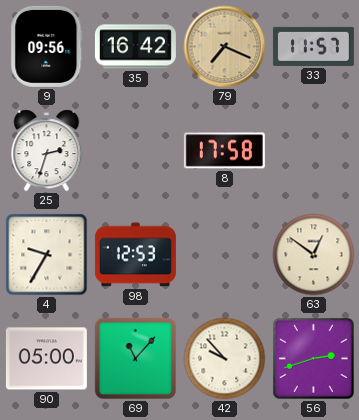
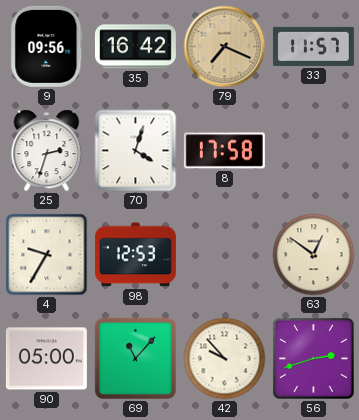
70: none -> 4:03 (136, 151)
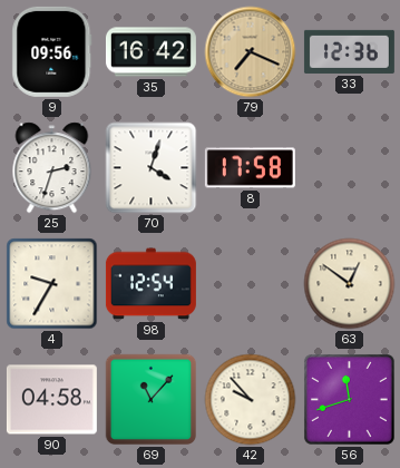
33: 11:57 -> 12:36 (349, 51)
98: 12:53 -> 12:54 (150, 284)
90: 05:00 -> 04:58 (51, 400)
56: 2:42 -> 11:42 (349, 399)
